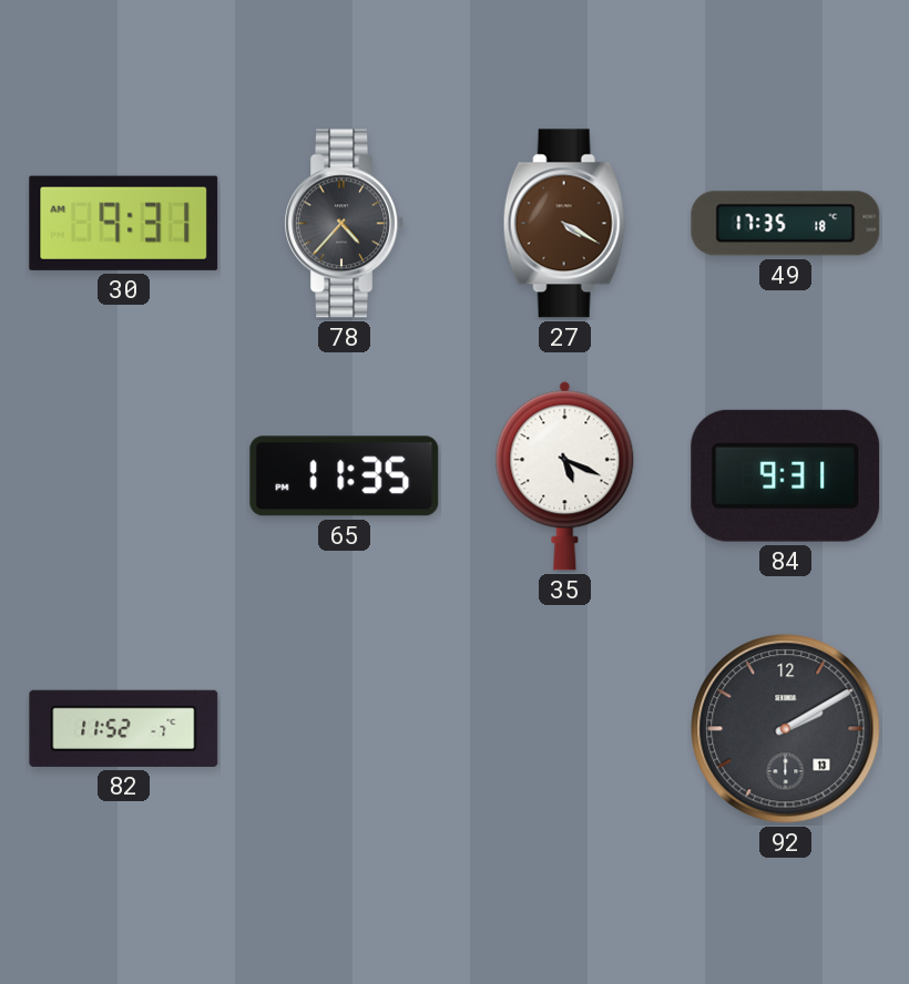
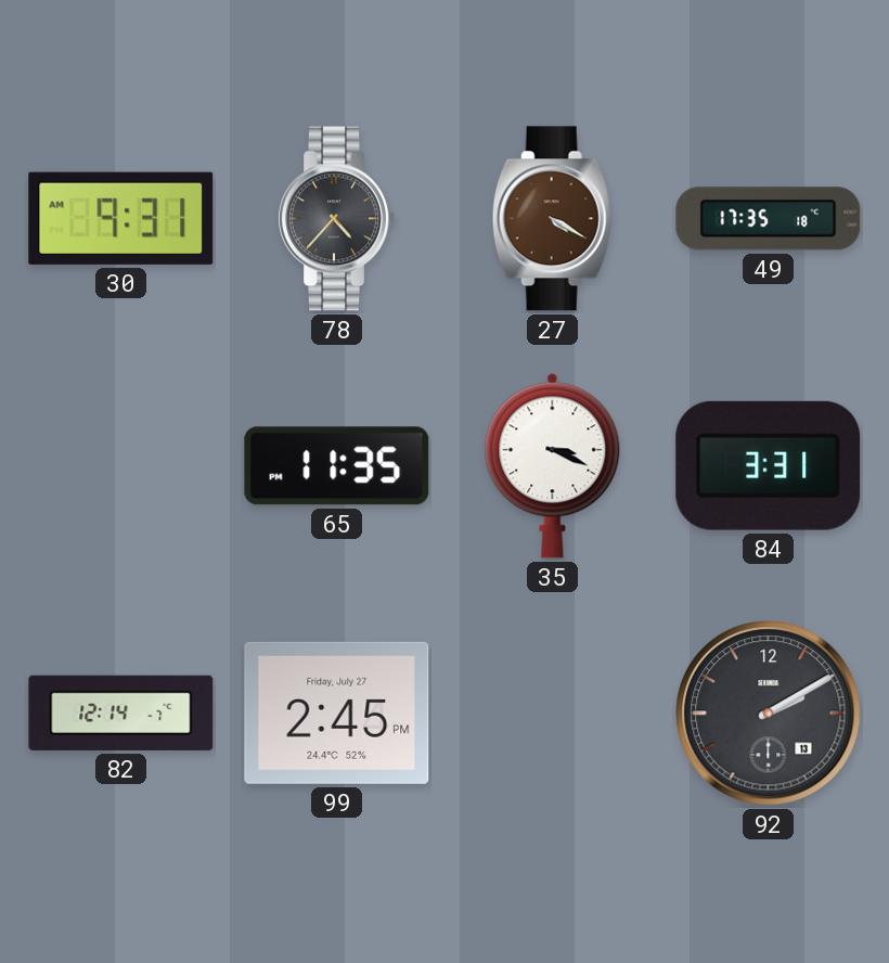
35: 5:19 -> 3:19 (553, 466)
84: 9:31 -> 3:31 (769, 465)
82: 11:52 -> 12:14 (121, 712)
99: none -> 2:45 (337, 712)
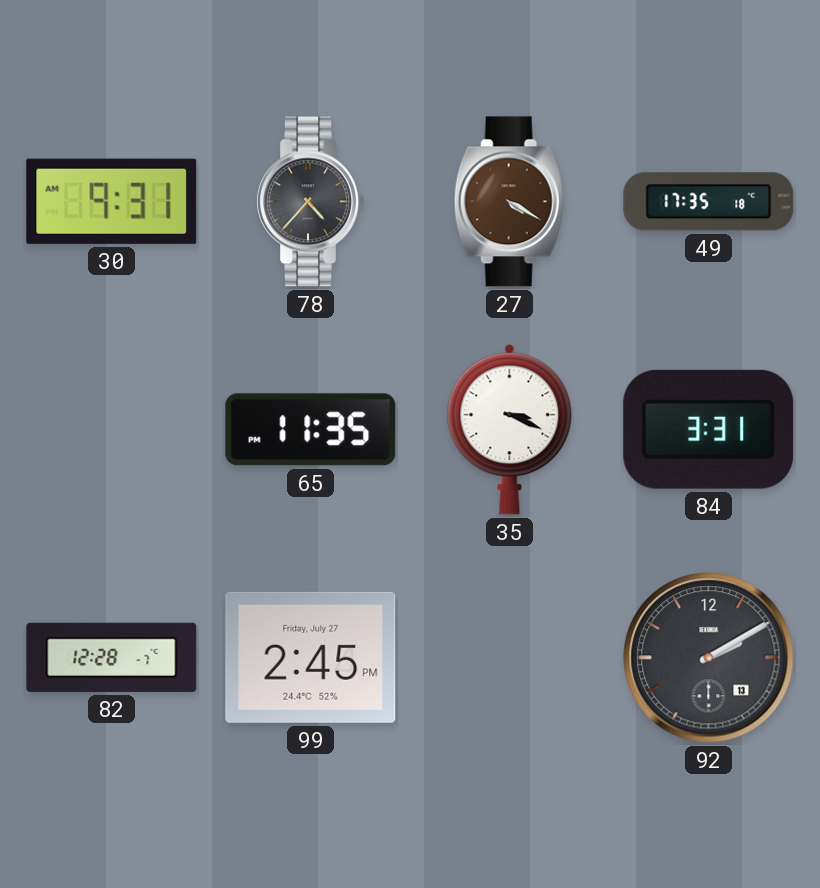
82: 12:14 -> 12:28 (112, 657)
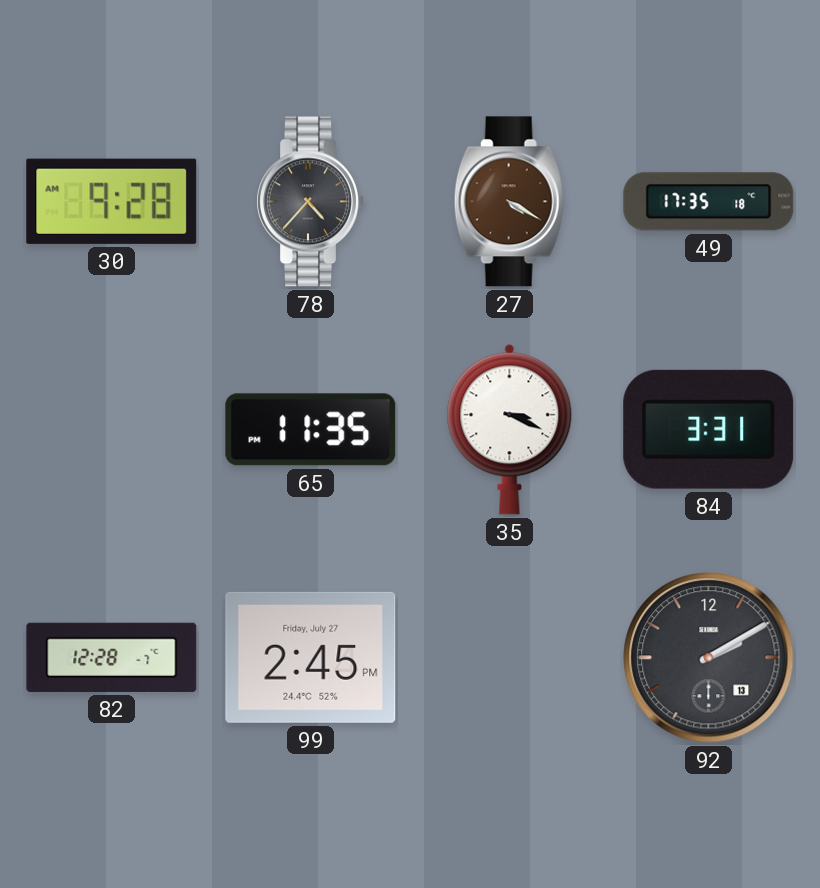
30: 9:31 -> 9:28 (112, 201)
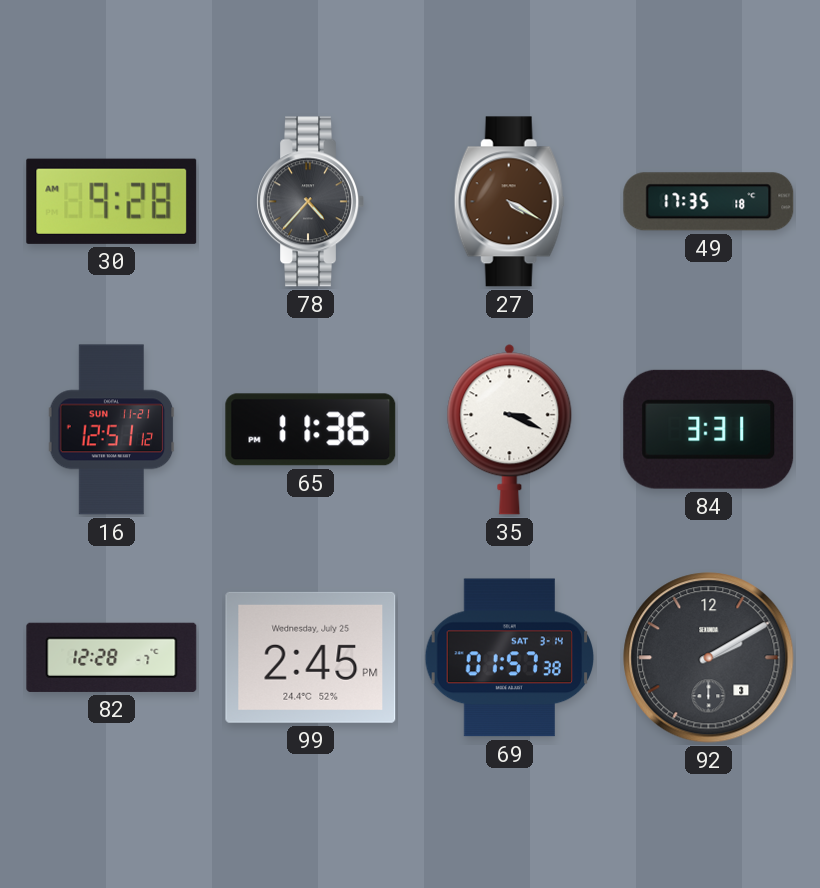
16: none -> 12:51 (112, 430)
65: 11:35 -> 11:36 (311, 430)
99 date: Friday, July 27 -> Wednesday, July 25 (311, 657)
69: none -> 01:57 (510, 658)
92 date: 13 -> 3 (709, 658)
